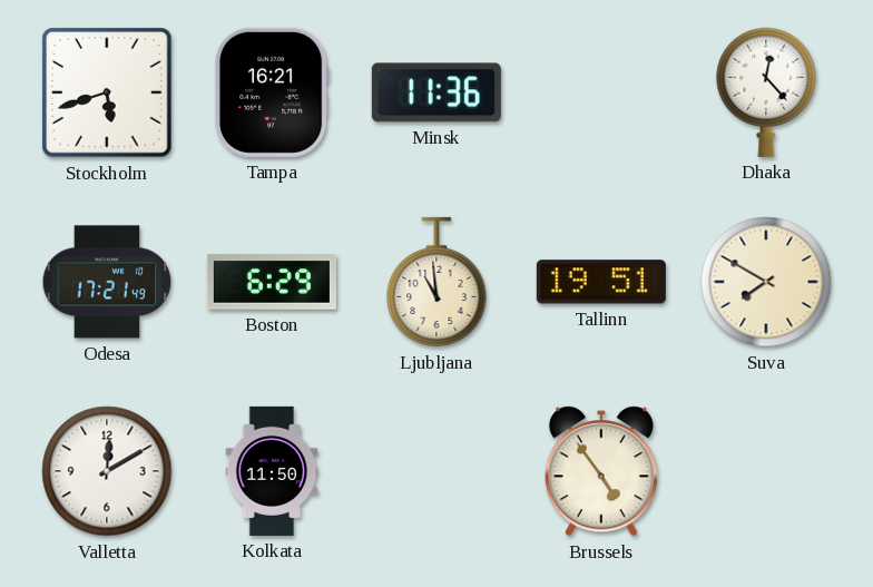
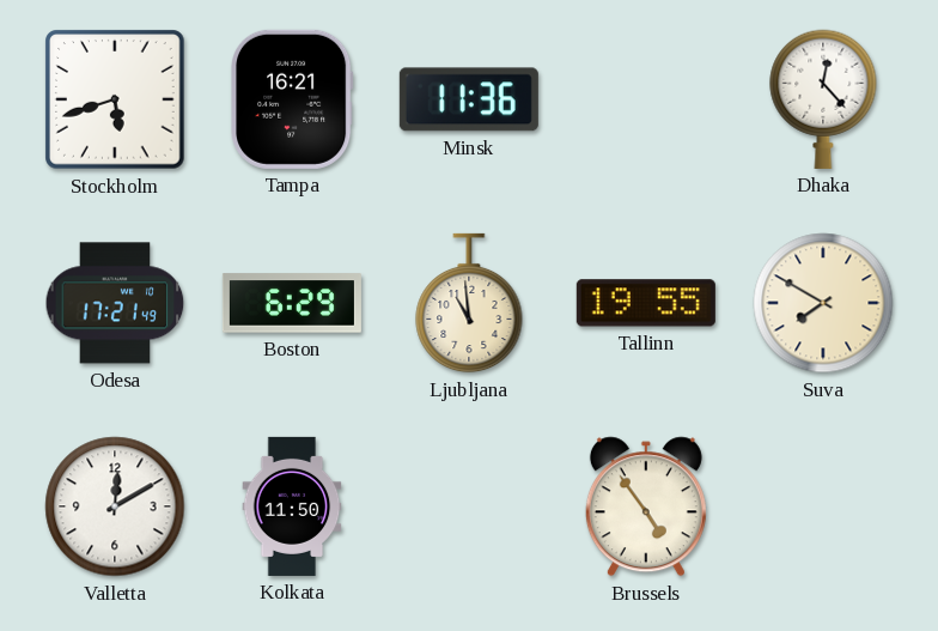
Tallinn: 19:51 -> 19:55 (646, 303)
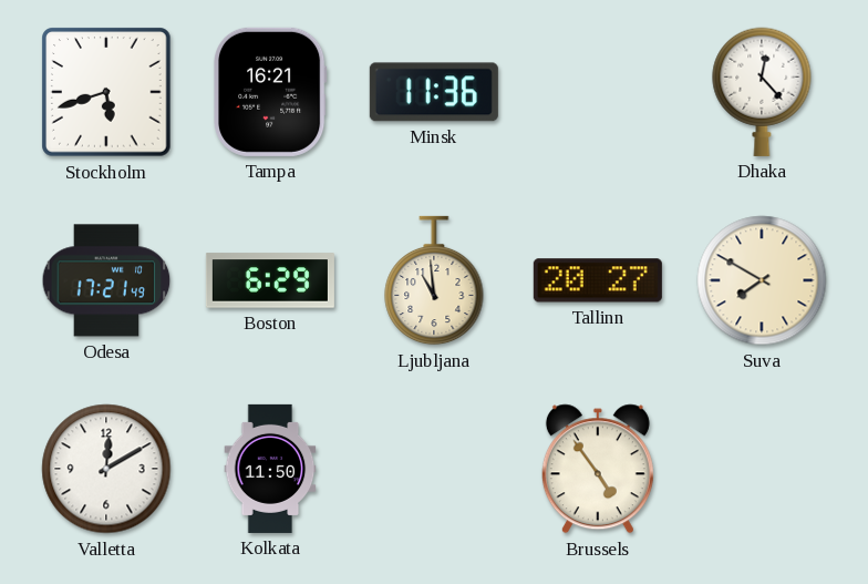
Tallinn: 19:55 -> 20:27 (598, 280)
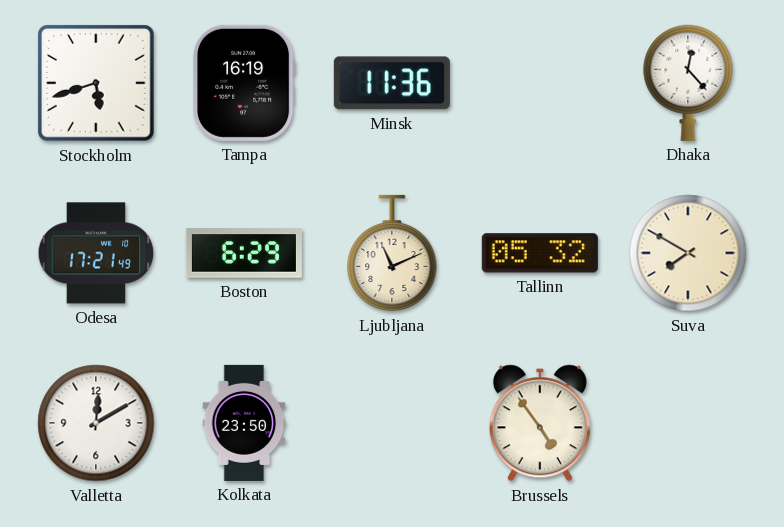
Tampa: 16:21 -> 16:19 (245, 83)
Ljubljana: 10:59 -> 11:11 (392, 253)
Tallinn: 20:27 -> 05:32 (540, 253)
Kolkata: 11:50 -> 23:50 (244, 423)
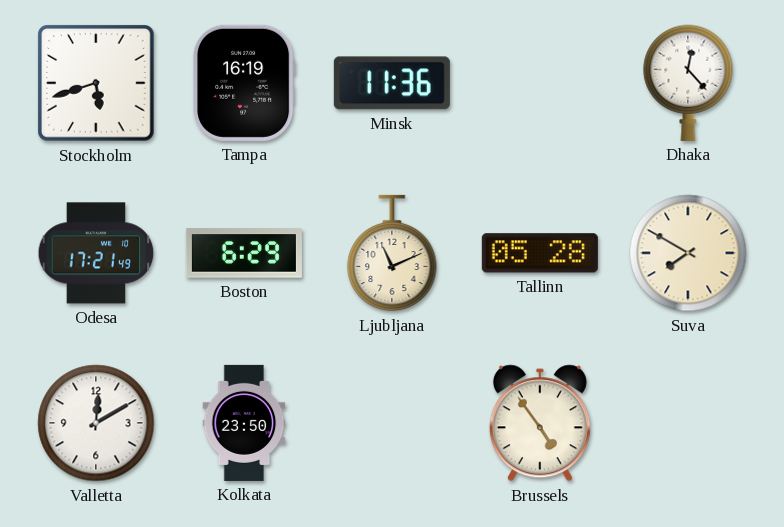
Tallinn: 05:32 -> 05:28 (540, 253)
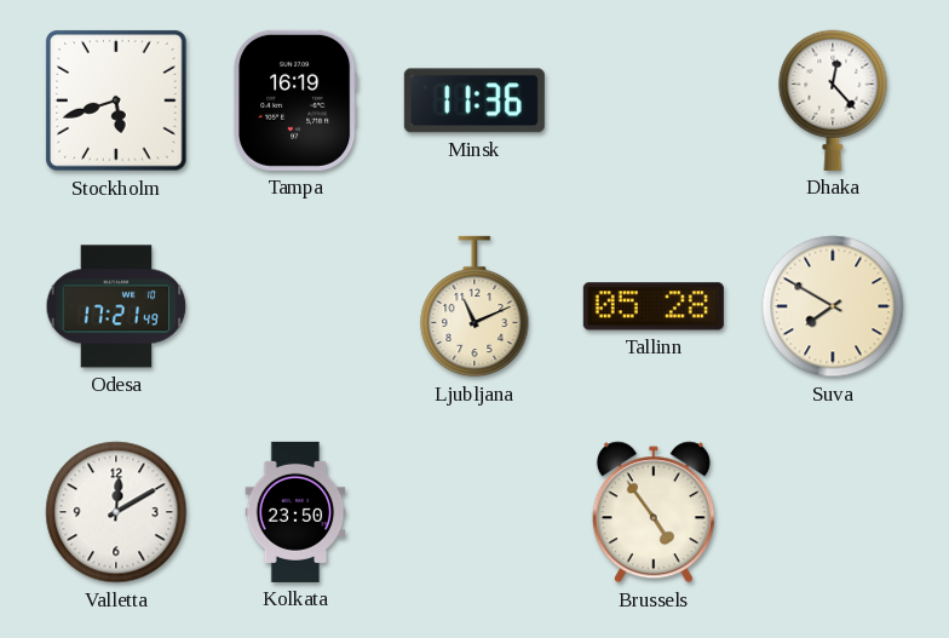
Boston: 6:29 -> none (244, 253)
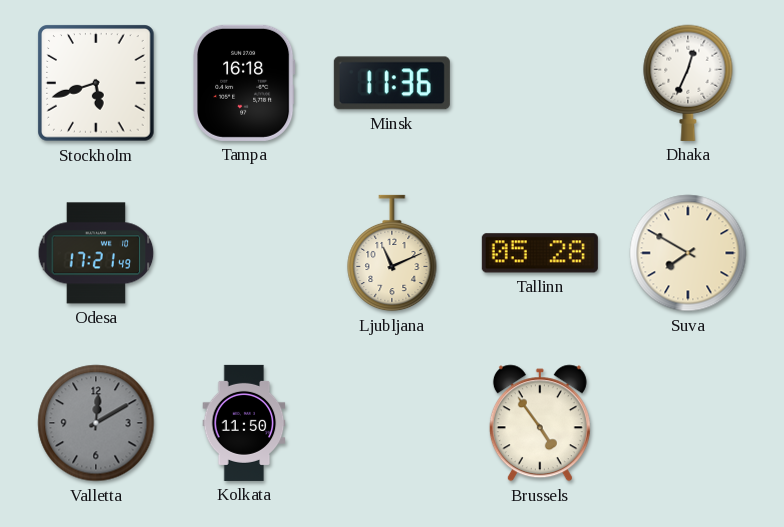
Tampa: 16:19 -> 16:18 (245, 83)
Dhaka: 12:23 -> 12:34 (688, 83)
Valletta dial: white -> grey (96, 423)
Kolkata: 23:50 -> 11:50 (244, 423)
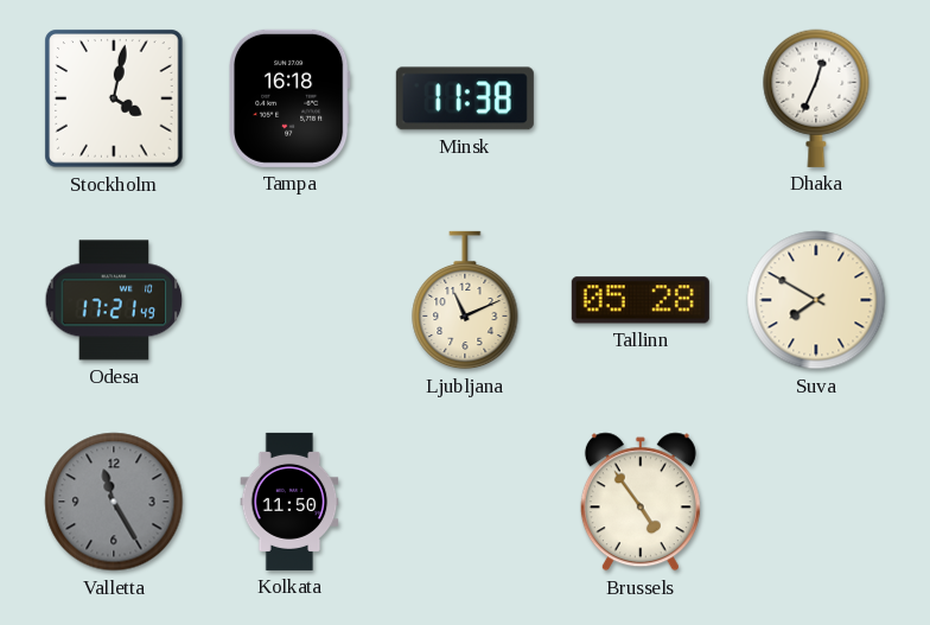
Stockholm: 5:42 -> 4:02 (114, 98)
Minsk: 11:36 -> 11:38 (465, 98)
Valletta: 12:10 -> 11:25 (114, 502)
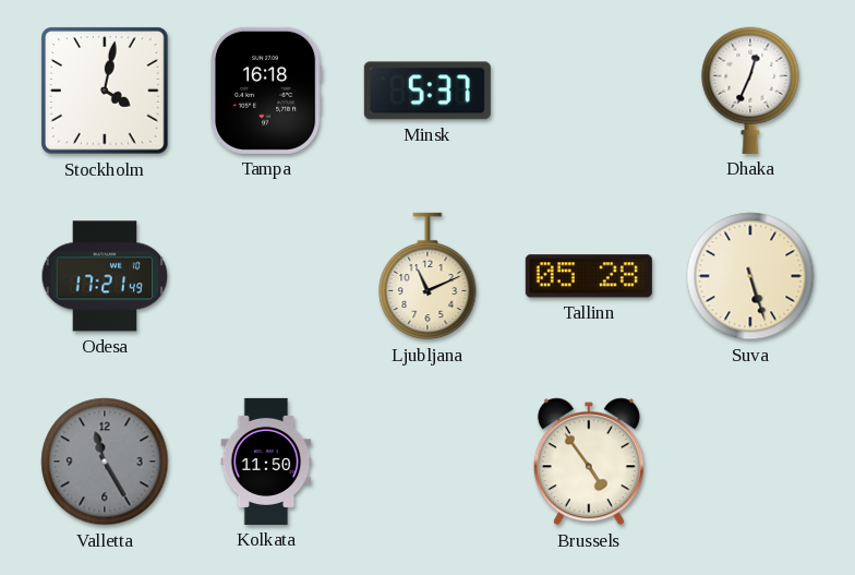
Minsk: 11:38 -> 5:37 (427, 91)
Suva: 7:50 -> 5:27 (750, 276)
